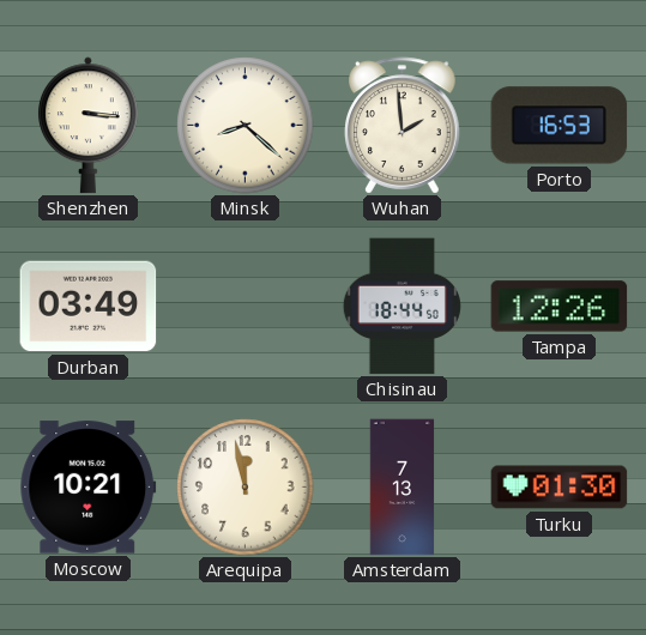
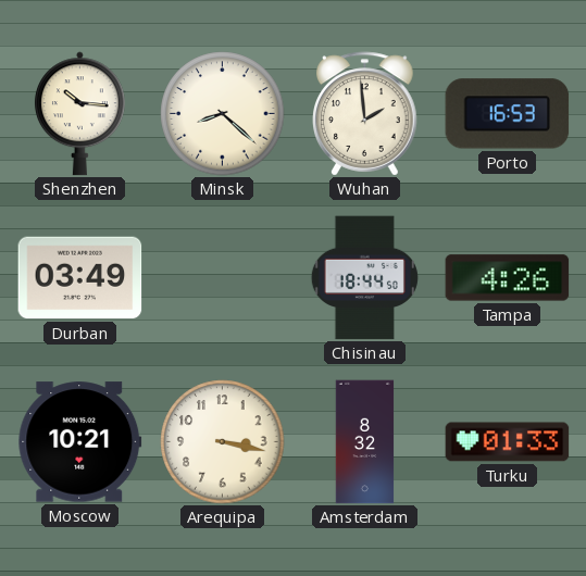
Shenzhen: 3:16 -> 10:16 (79, 114)
Tampa: 12:26 -> 4:26 (508, 278)
Arequipa: 11:58 -> 3:17 (223, 442)
Amsterdam: 7:13 -> 8:32 (365, 442)
Turku: 01:30 -> 01:33 (508, 442)
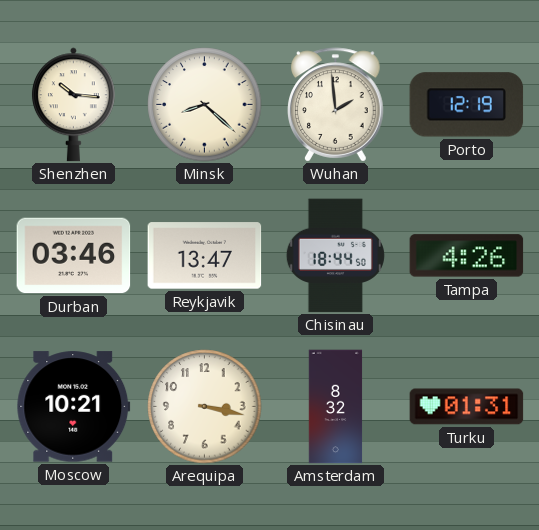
Porto: 16:53 -> 12:19 (467, 105)
Durban: 03:49 -> 03:46 (74, 256)
Reykjavik: none -> 13:47 (205, 256)
Turku: 01:33 -> 01:31 (467, 407)
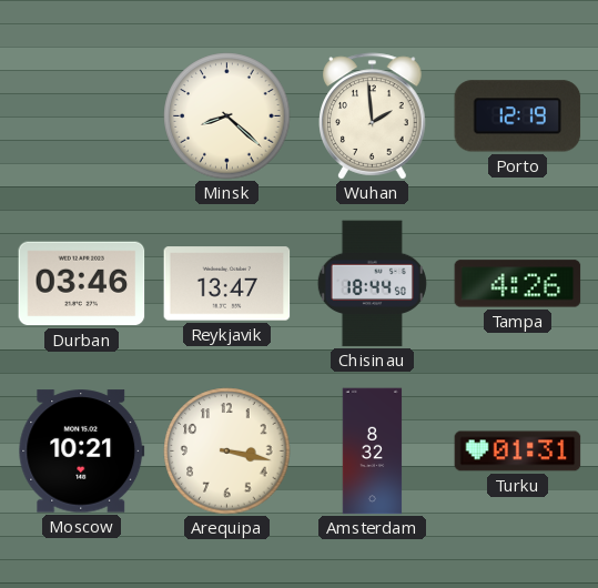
Shenzhen: 10:16 -> none (73, 105)
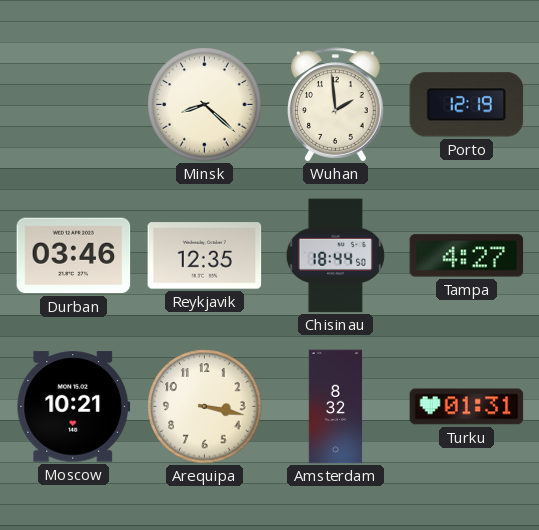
Reykjavik: 13:47 -> 12:35 (205, 256)
Tampa: 4:26 -> 4:27 (467, 256)
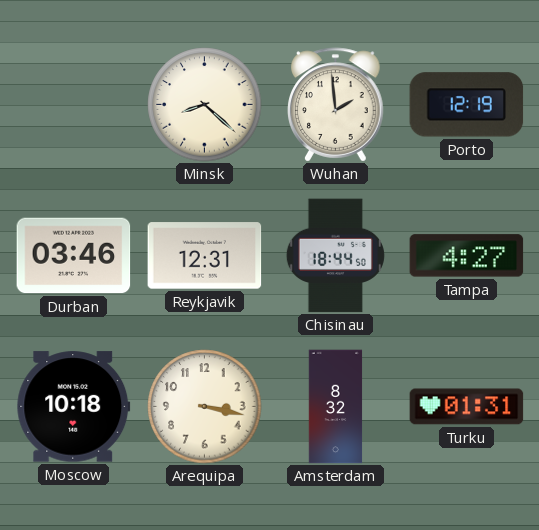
Reykjavik: 12:35 -> 12:31 (205, 256)
Moscow: 10:21 -> 10:18 (74, 407)
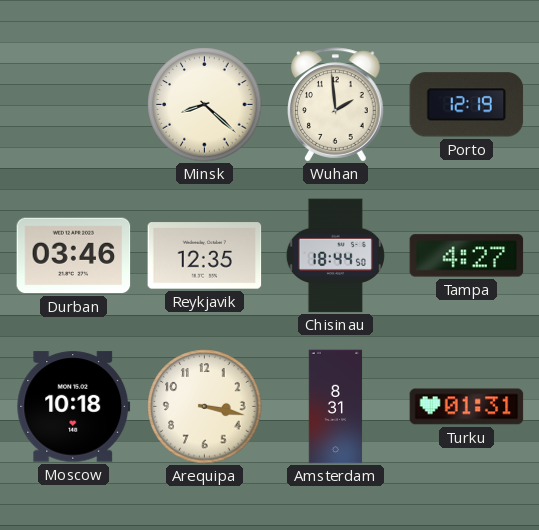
Reykjavik: 12:31 -> 12:35 (205, 256)
Amsterdam: 8:32 -> 8:31 (336, 407)
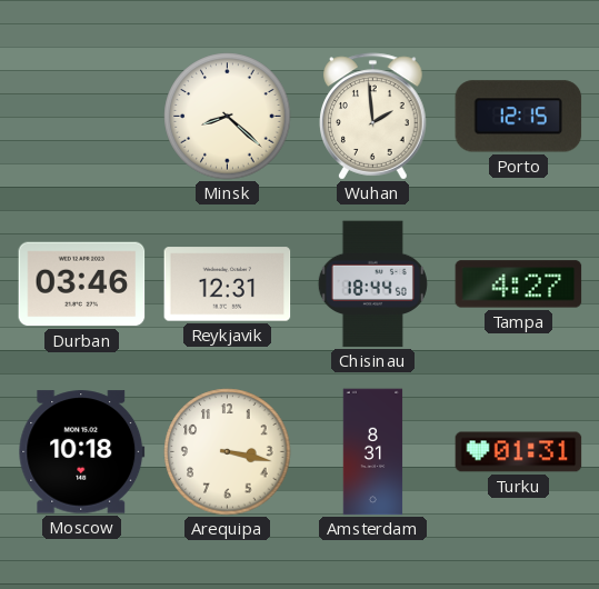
Porto: 12:19 -> 12:15 (519, 117)
Reykjavik: 12:35 -> 12:31 (228, 284)
